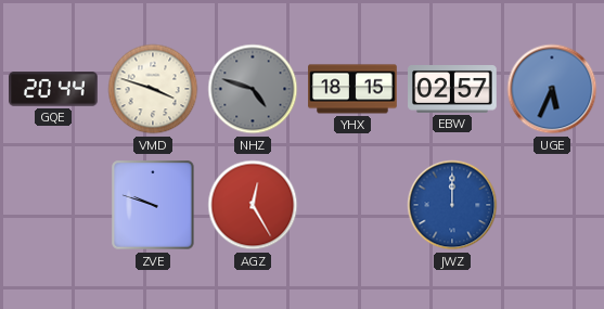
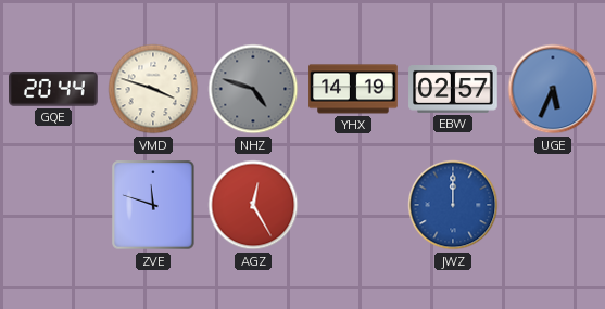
YHX: 18:15 -> 14:19 (353, 89)
ZVE: 9:48 -> 11:48 (153, 205)
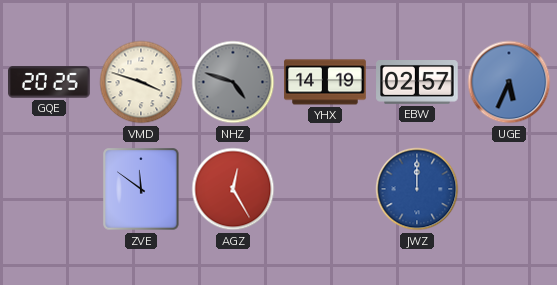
GQE: 20:44 -> 20:25 (49, 82)
ZVE: 11:48 -> 11:51 (141, 189)
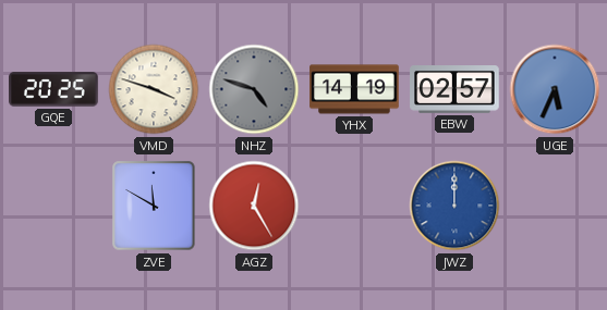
ZVE: 11:51 -> 11:50 (154, 206)
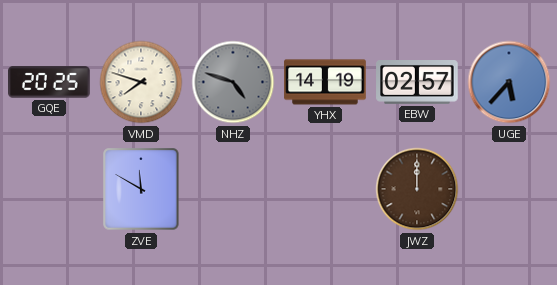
VMD: 3:48 -> 7:48 (141, 82)
UGE: 5:34 -> 5:37 (509, 82)
AGZ: 12:25 -> none (254, 206)
JWZ dial: blue -> brown (417, 189)
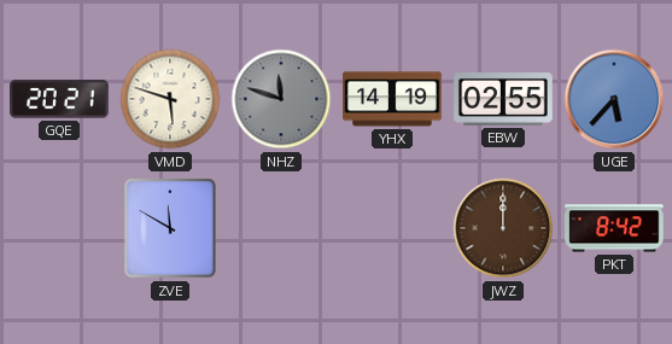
GQE: 20:25 -> 20:21 (59, 99)
VMD: 7:48 -> 5:48 (170, 99)
NHZ: 4:48 -> 11:48 (281, 99)
EBW: 02:57 -> 02:55 (503, 100)
PKT: none -> 8:42 (614, 228)
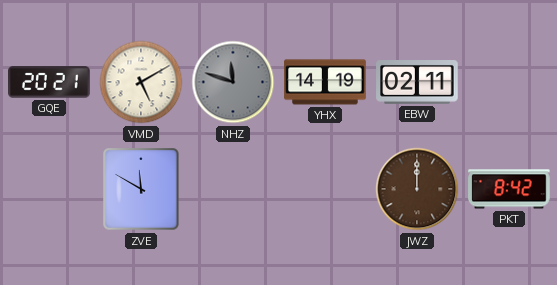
VMD: 5:48 -> 5:10 (141, 82)
EBW: 02:55 -> 02:11 (417, 83)
UGE: 5:37 -> none (614, 99)
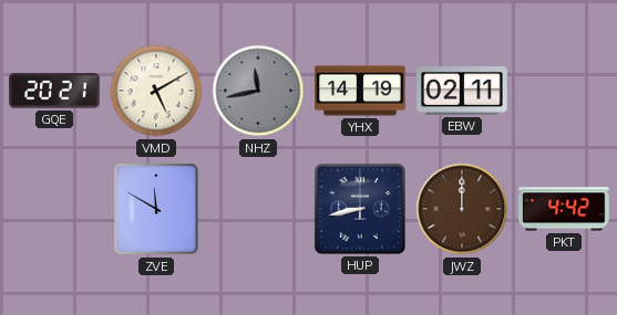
NHZ: 11:48 -> 11:43 (258, 91)
HUP: none -> 8:43 (360, 209)
PKT: 8:42 -> 4:42 (564, 209)
